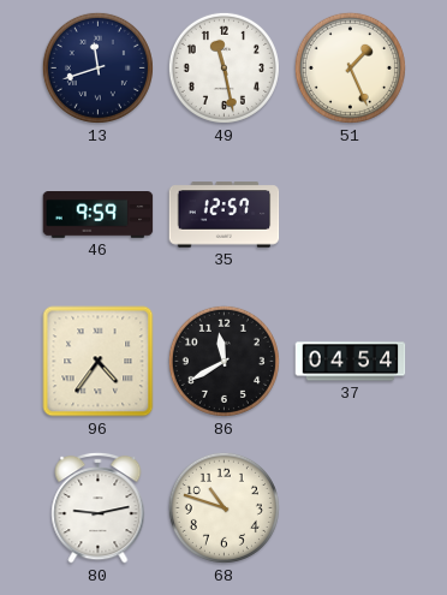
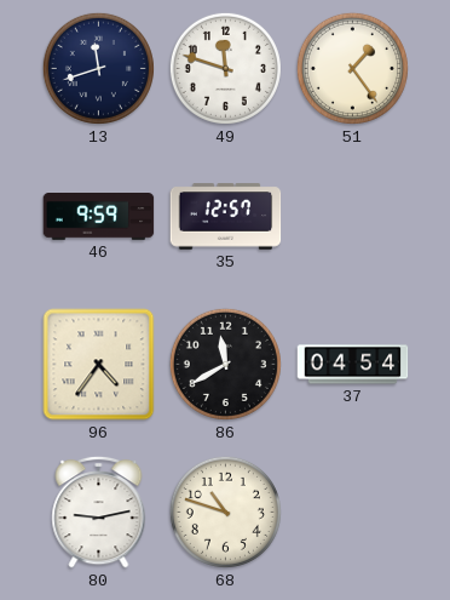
49: 11:28 -> 11:48 (225, 68)
51: 1:26 -> 1:24 (352, 68)
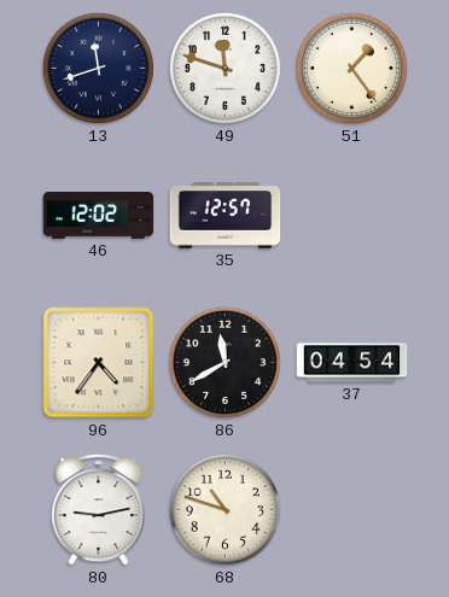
46: 9:59 -> 12:02 (99, 216)
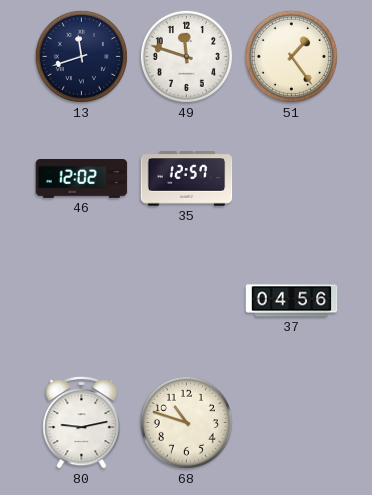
96: 4:36 -> none (99, 363)
86: 11:40 -> none (224, 362)
37: 04:54 -> 04:56 (292, 301)
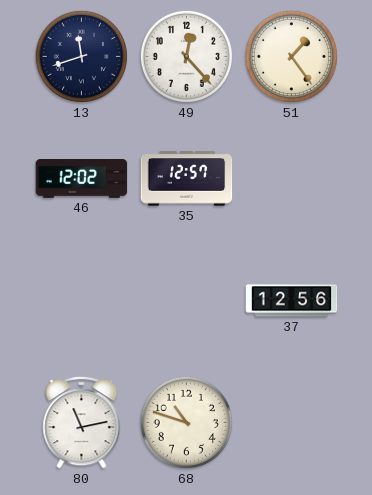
49: 11:48 -> 12:23 (186, 56)
37: 04:56 -> 12:56 (292, 301)
80: 9:13 -> 11:13 (82, 422)
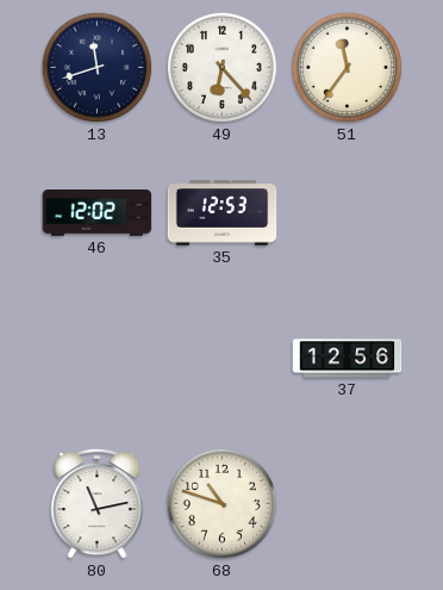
49: 12:23 -> 6:23 (221, 67)
51: 1:24 -> 11:36 (347, 67)
35: 12:57 -> 12:53 (223, 213)
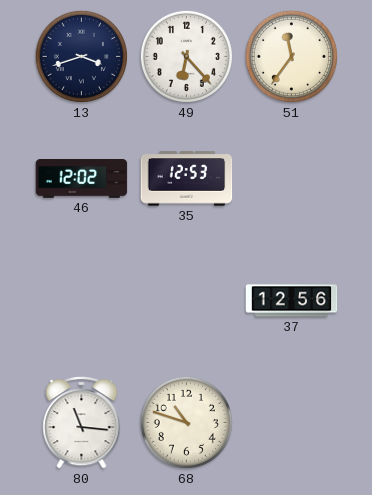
13: 11:42 -> 3:42 (81, 56)
80: 11:13 -> 11:16 (82, 422)
